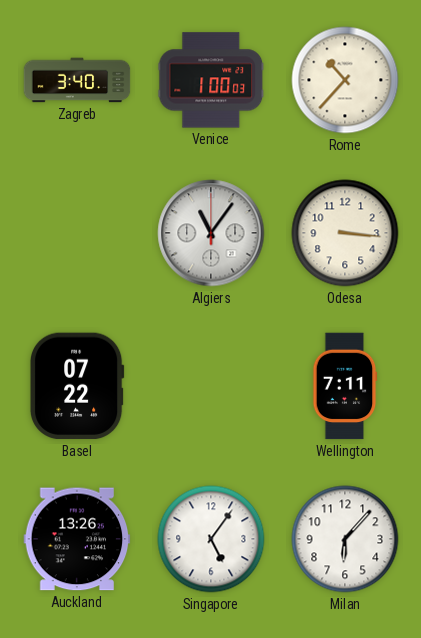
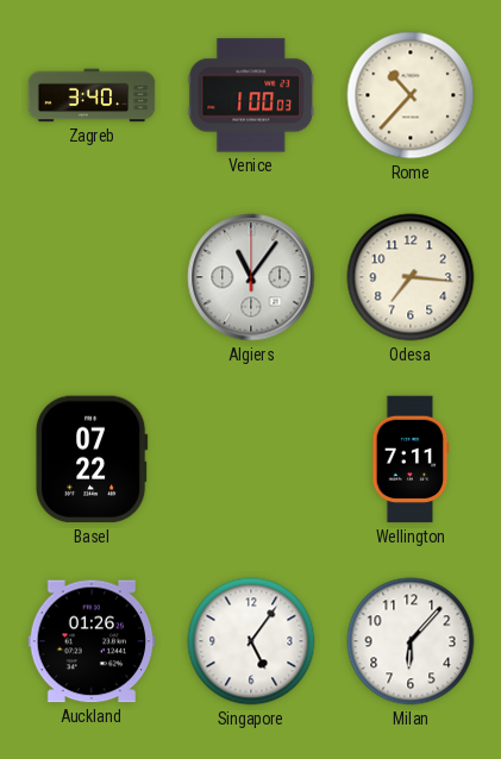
Odesa: 3:16 -> 7:16 (411, 277)
Auckland: 13:26 -> 01:26 (92, 641)
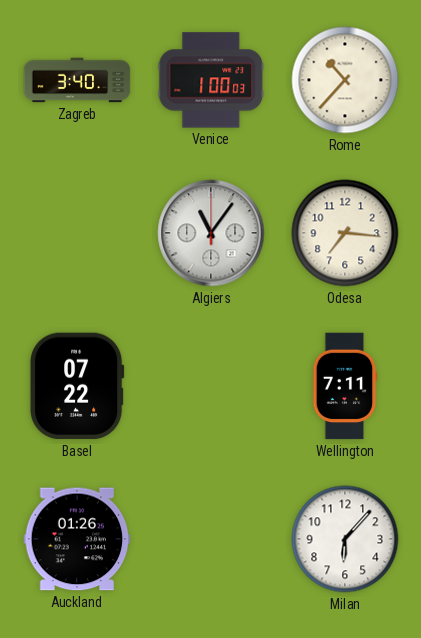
Singapore: 5:06 -> none (251, 641)
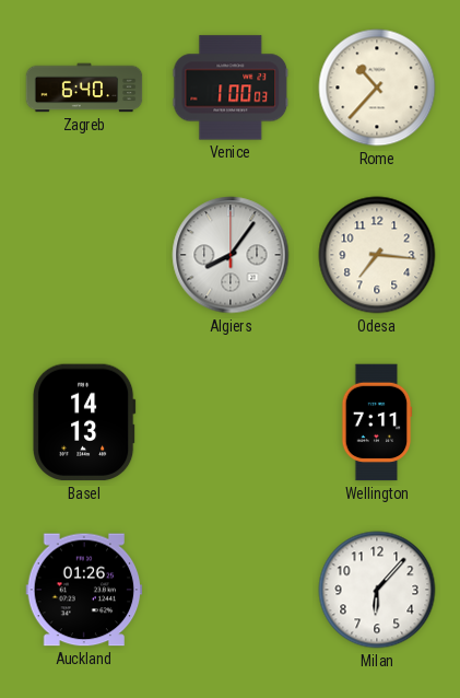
Zagreb: 3:40 -> 6:40 (84, 88)
Algiers: 11:06 -> 8:06 (231, 255)
Basel: 07:22 -> 14:13 (84, 422)
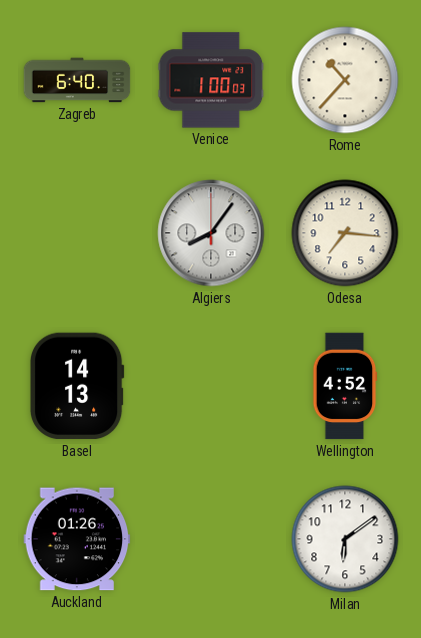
Wellington: 7:11 -> 4:52 (345, 386)
Milan: 6:07 -> 6:09 (345, 539)
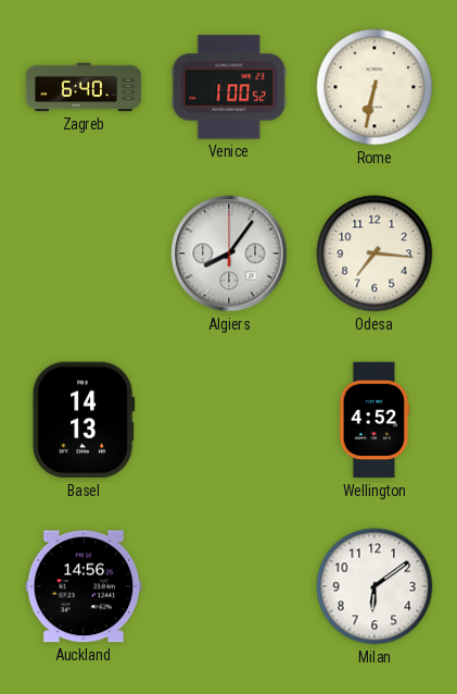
Venice: 1:00:03 -> 1:00:52 (229, 87)
Rome: 10:37 -> 6:32 (375, 87)
Auckland: 01:26 -> 14:56 (84, 586)
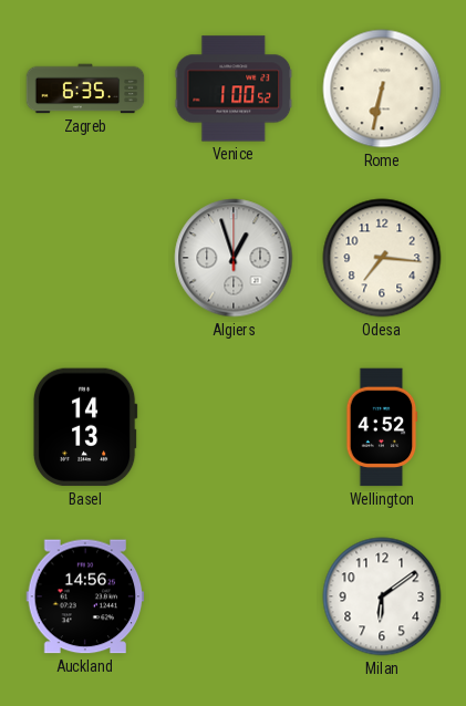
Zagreb: 6:40 -> 6:35 (85, 89)
Algiers: 8:06 -> 12:57 (234, 258)
